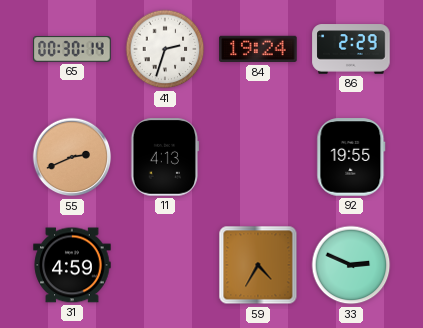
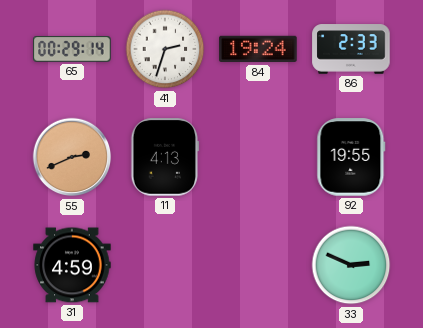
65: 00:30 -> 00:29 (72, 49)
86: 2:29 -> 2:33 (351, 49)
59: 4:35 -> none (258, 265)
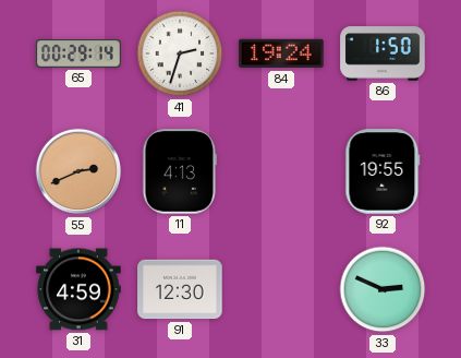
86: 2:33 -> 1:50 (383, 53)
91: none -> 12:30 (180, 289)
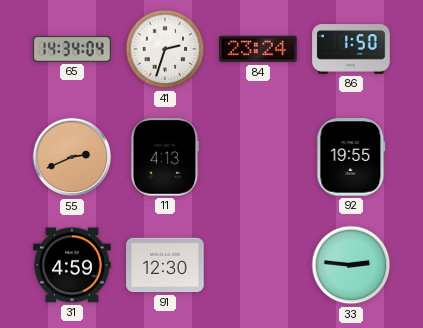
65: 00:29 -> 14:34 (72, 49)
84: 19:24 -> 23:24 (258, 49)
33: 2:49 -> 2:46 (351, 265)
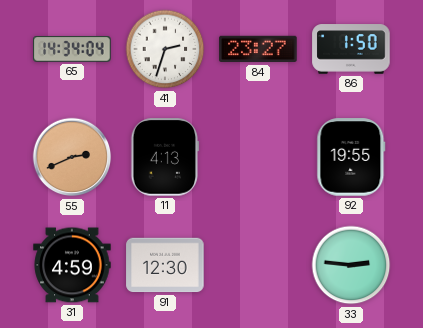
84: 23:24 -> 23:27 (258, 49)
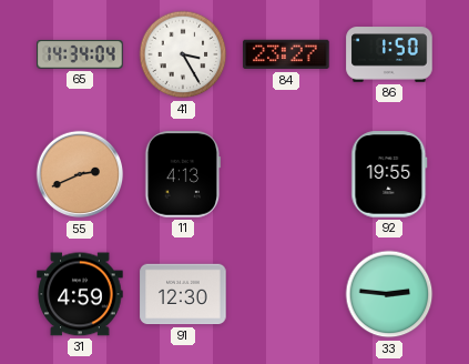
41: 2:33 -> 3:25 (183, 54)
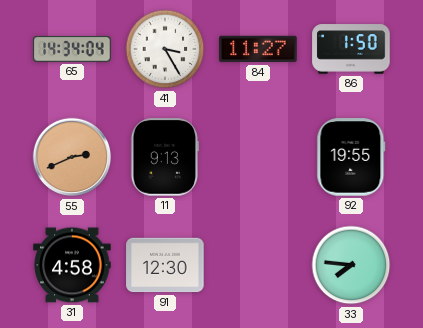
84: 23:27 -> 11:27 (258, 49)
11: 4:13 -> 9:13 (165, 157)
31: 4:59 -> 4:58 (72, 265)
33: 2:46 -> 7:46 (351, 265)
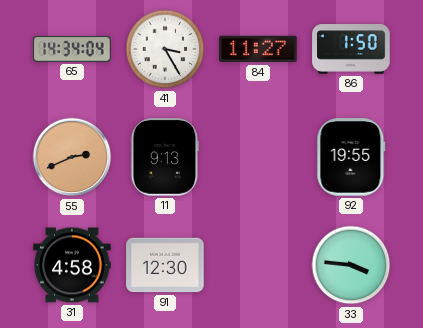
33: 7:46 -> 3:46 (351, 265)
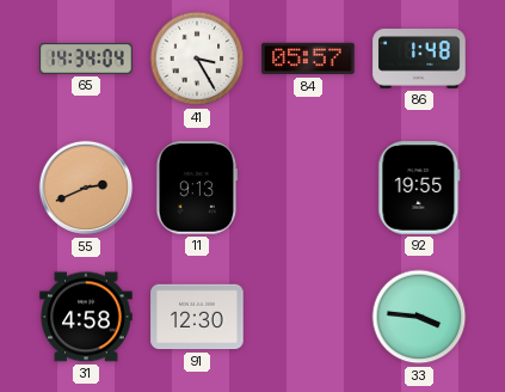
84: 11:27 -> 05:57 (308, 59)
86: 1:50 -> 1:48 (419, 59)
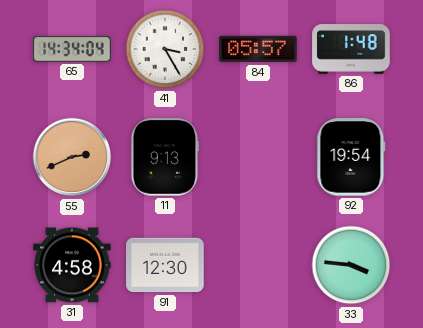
92: 19:55 -> 19:54 (351, 157)
